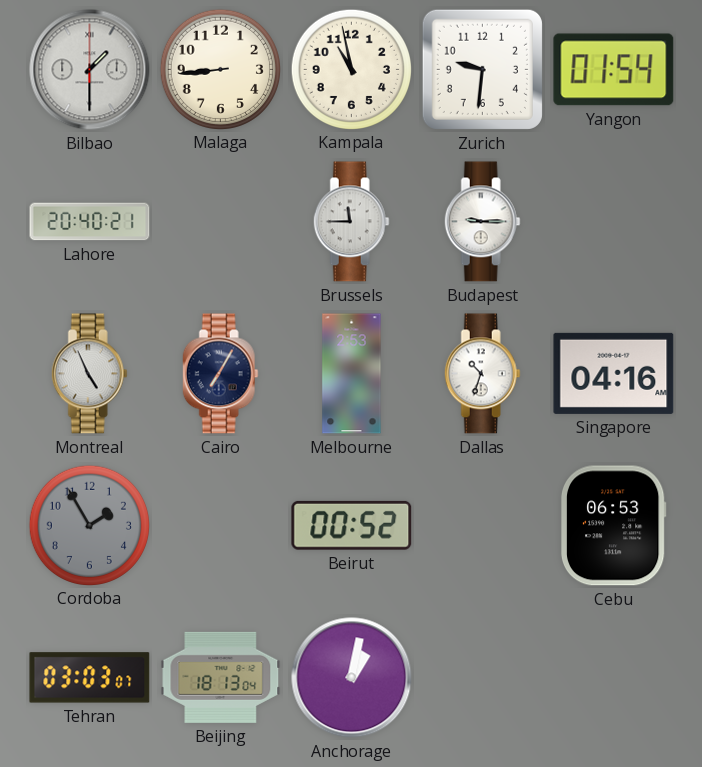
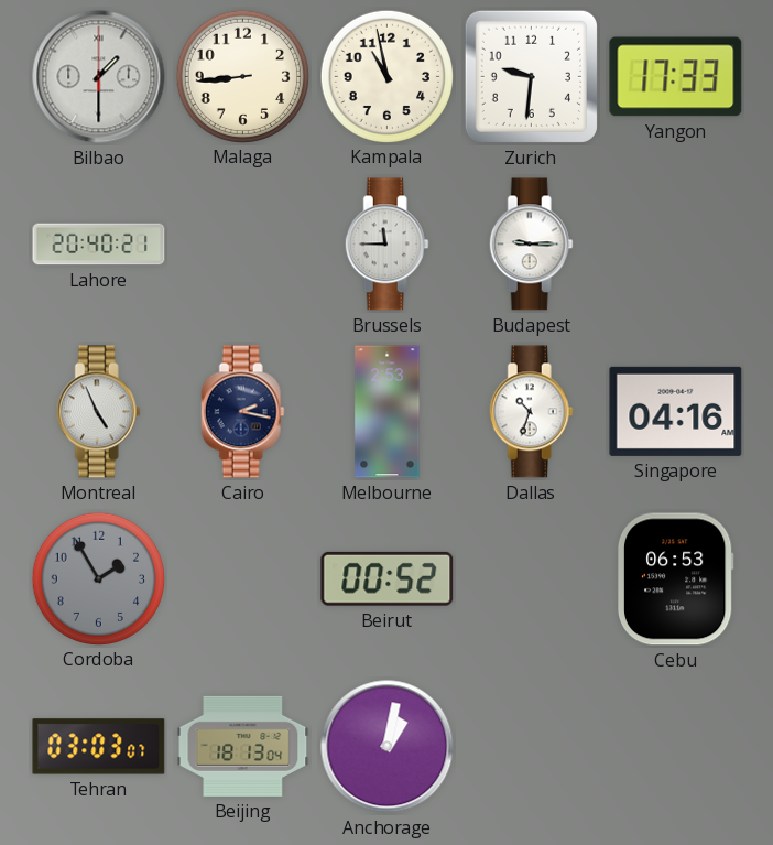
Yangon: 01:54 -> 17:33 (676, 77)
Cairo: 7:05 -> 2:17 (242, 412)
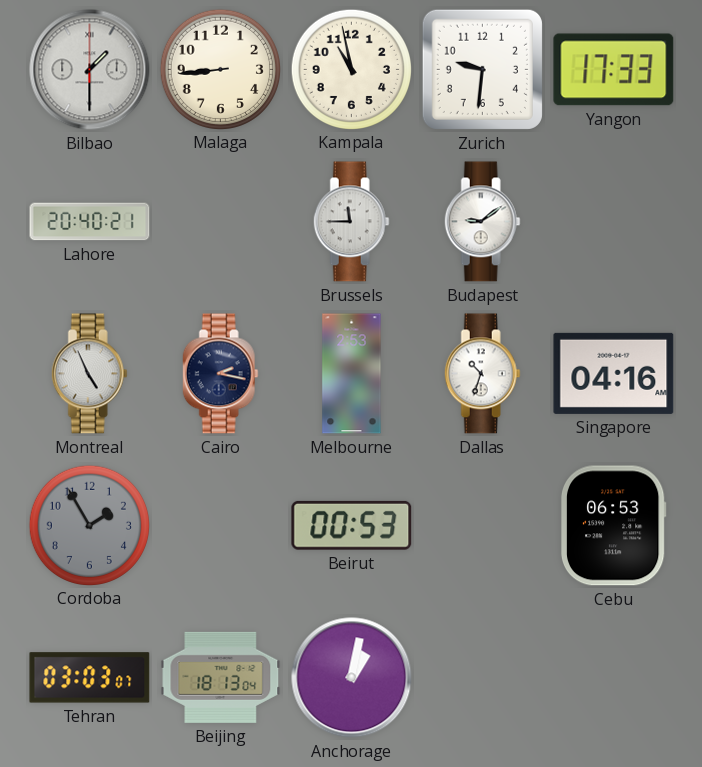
Budapest: 9:15 -> 9:09 (482, 222)
Beirut: 00:52 -> 00:53 (352, 525)
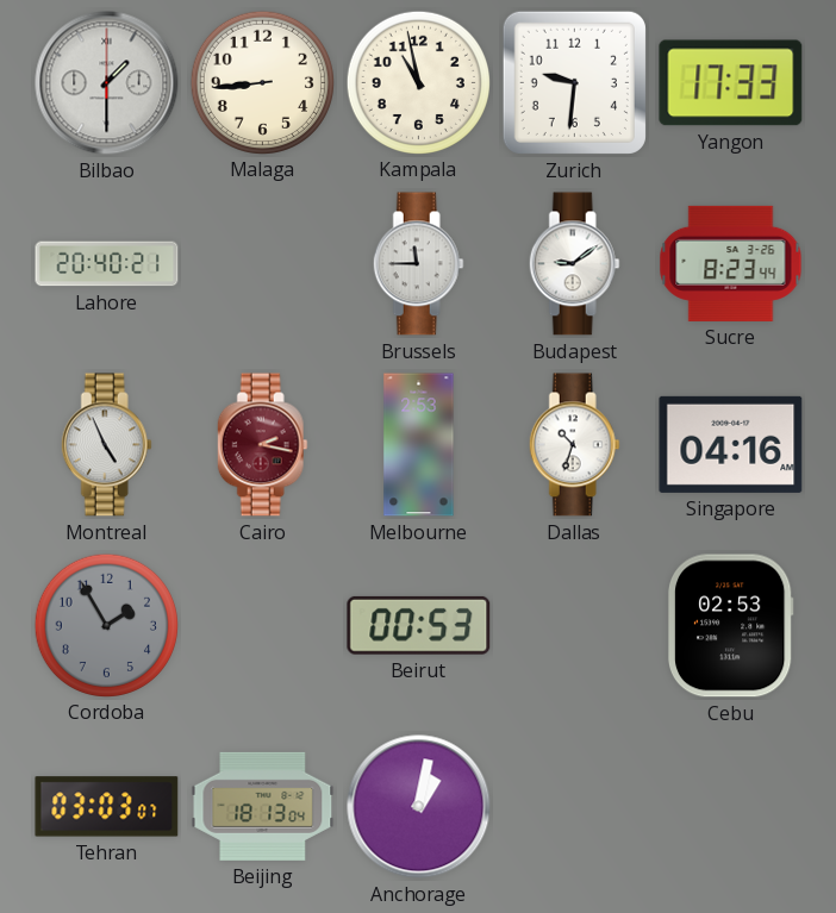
Sucre: none -> 8:23 (731, 263)
Cairo dial: navy -> burgundy (262, 445)
Cebu: 06:53 -> 02:53 (730, 626)
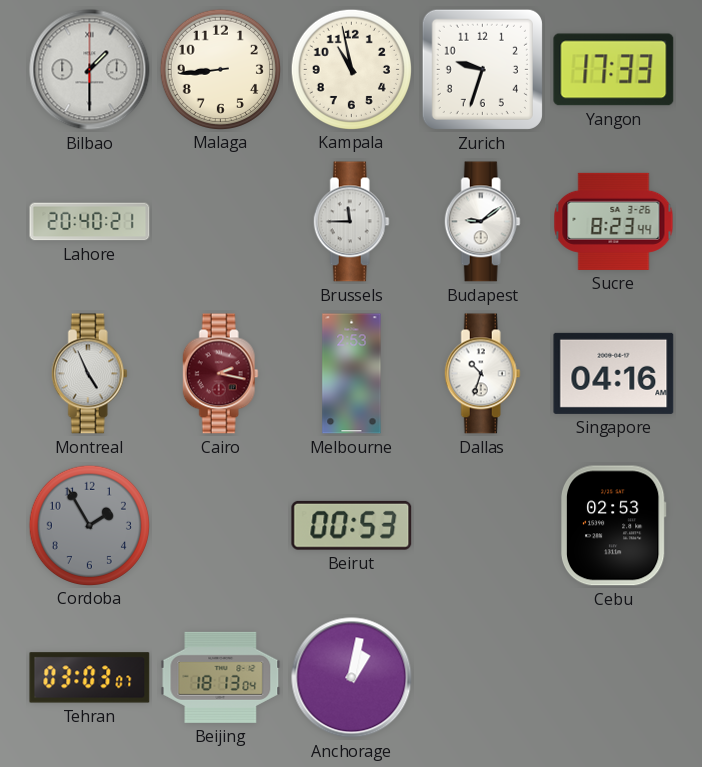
Zurich: 9:31 -> 9:33 (482, 69)
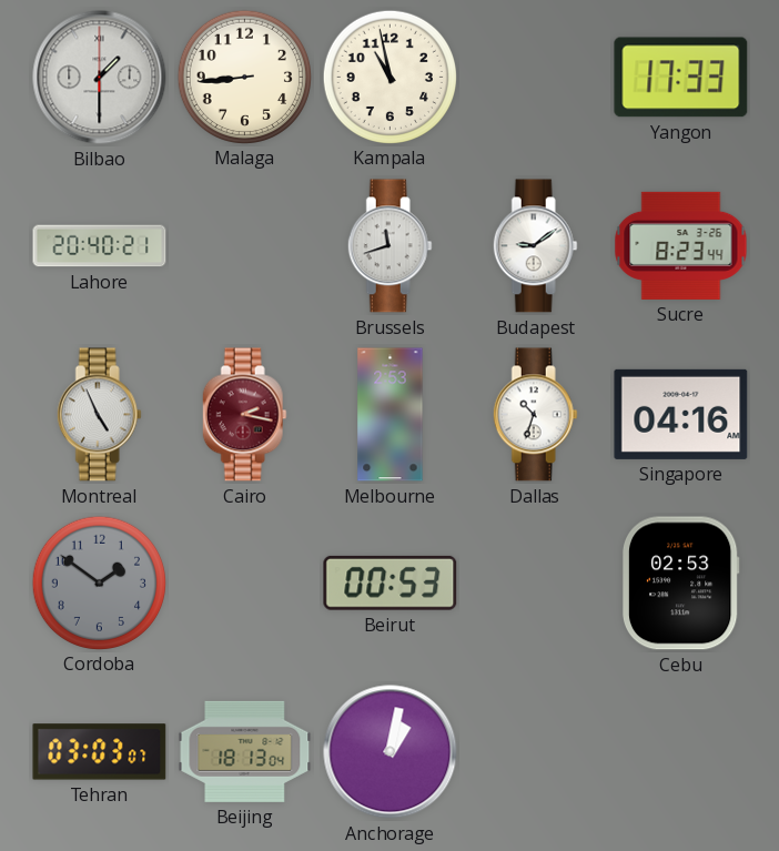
Zurich: 9:33 -> none (482, 69)
Brussels: 11:45 -> 11:42 (389, 246)
Cordoba: 1:55 -> 1:51 (99, 582)
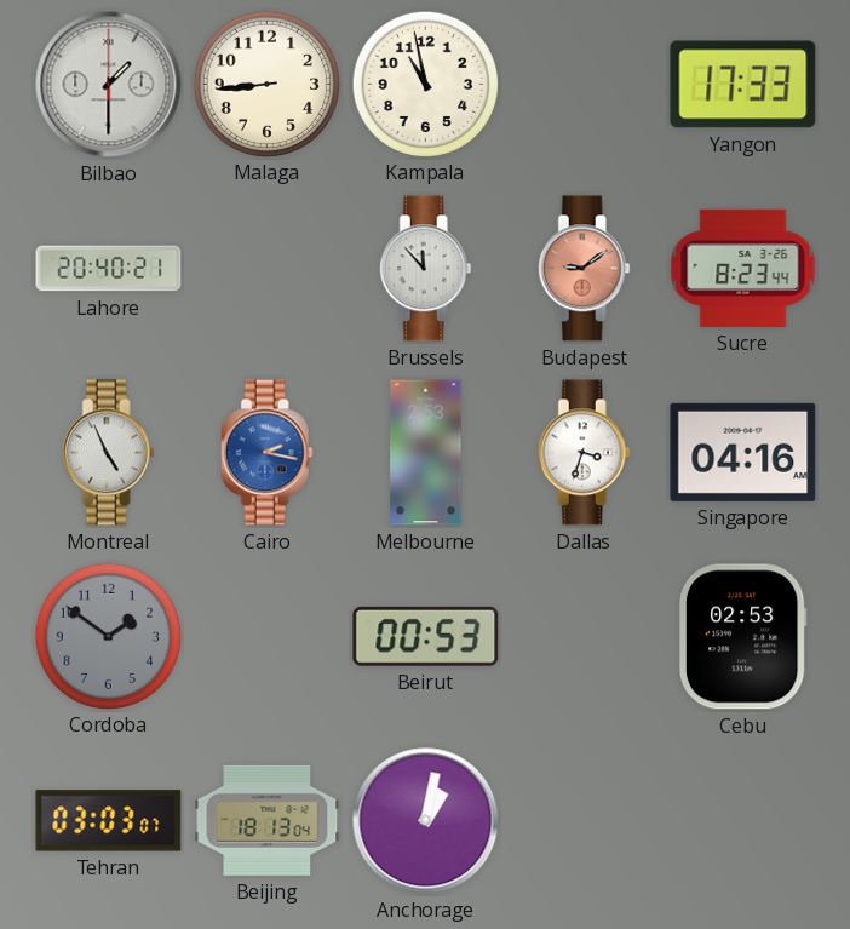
Brussels: 11:42 -> 11:53 (425, 269)
Budapest dial: white -> salmon (584, 269)
Cairo dial: burgundy -> blue (266, 453)
Dallas: 10:33 -> 3:33 (584, 453)
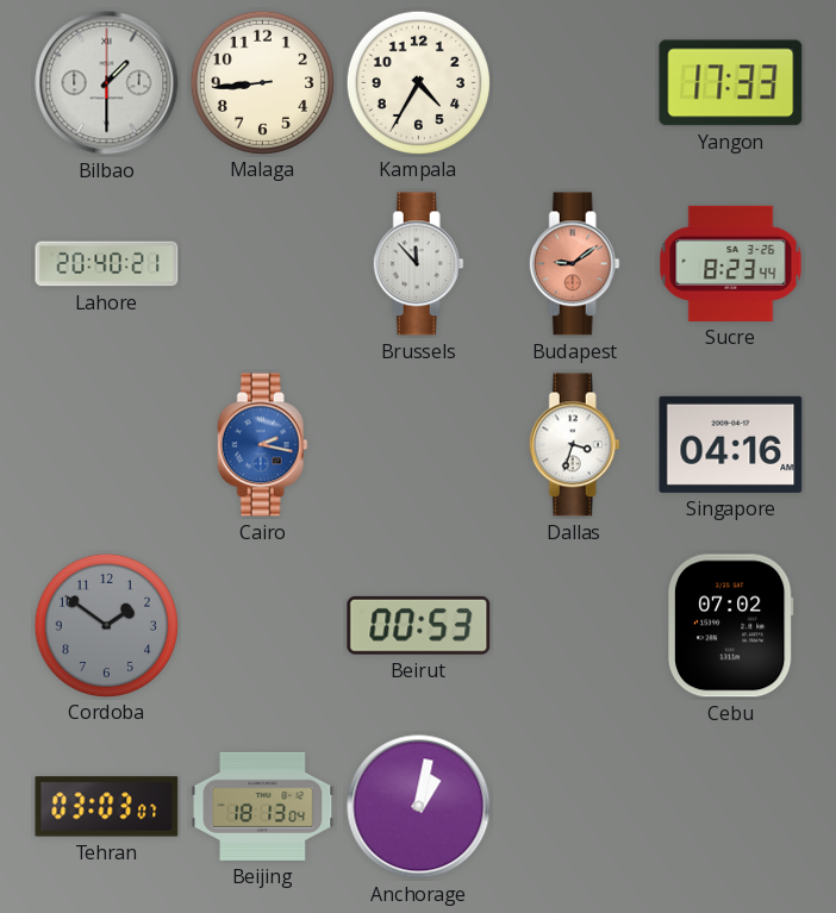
Kampala: 10:58 -> 4:35 (418, 82)
Montreal: 4:56 -> none (108, 453)
Melbourne: 2:53 -> none (426, 453)
Cebu: 02:53 -> 07:02 (730, 626)
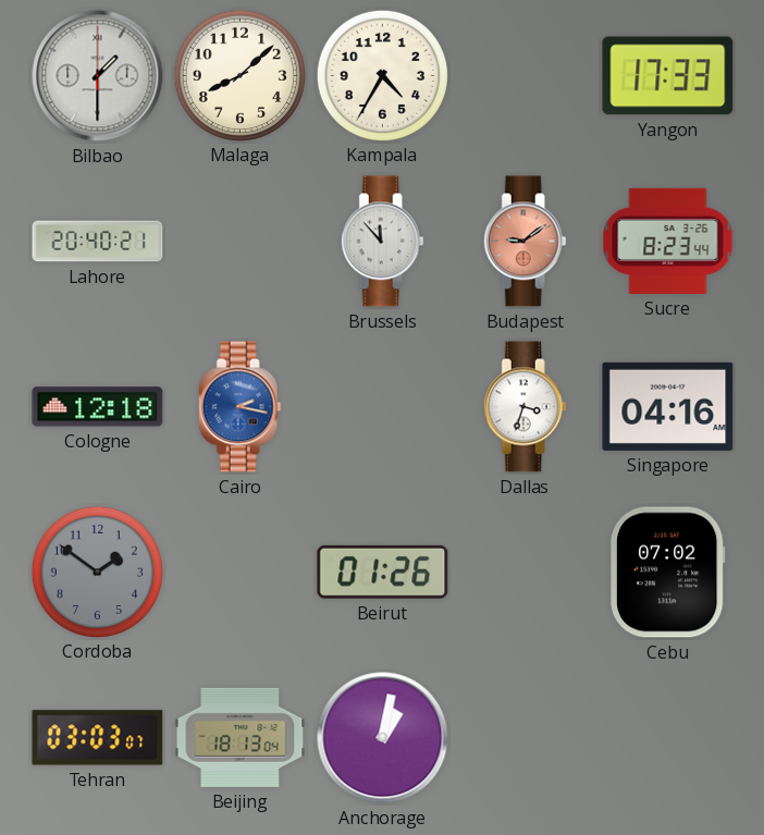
Malaga: 8:44 -> 8:08 (239, 75)
Cologne: none -> 12:18 (98, 407)
Beirut: 00:53 -> 01:26 (383, 572)
